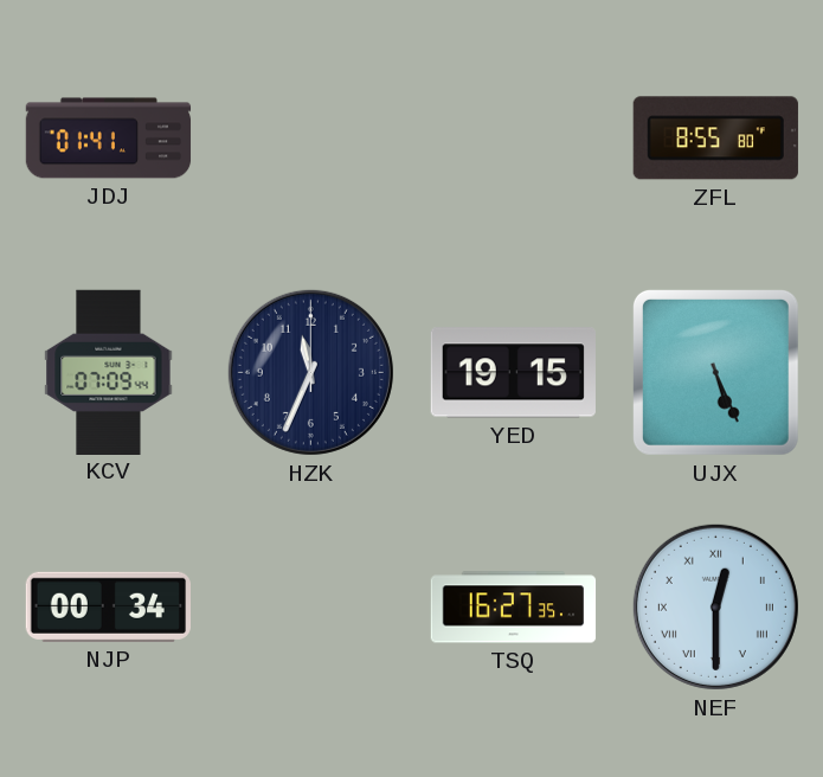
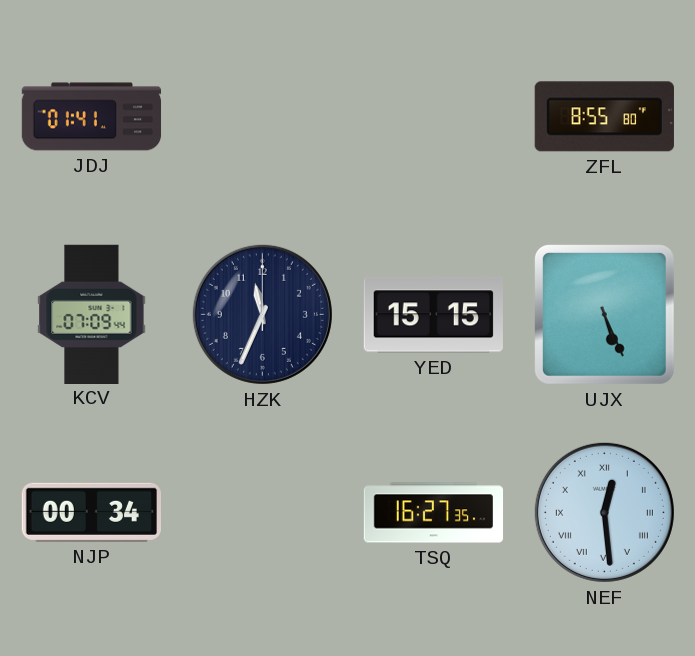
YED: 19:15 -> 15:15 (433, 315)
NEF: 12:30 -> 12:29 (604, 512)
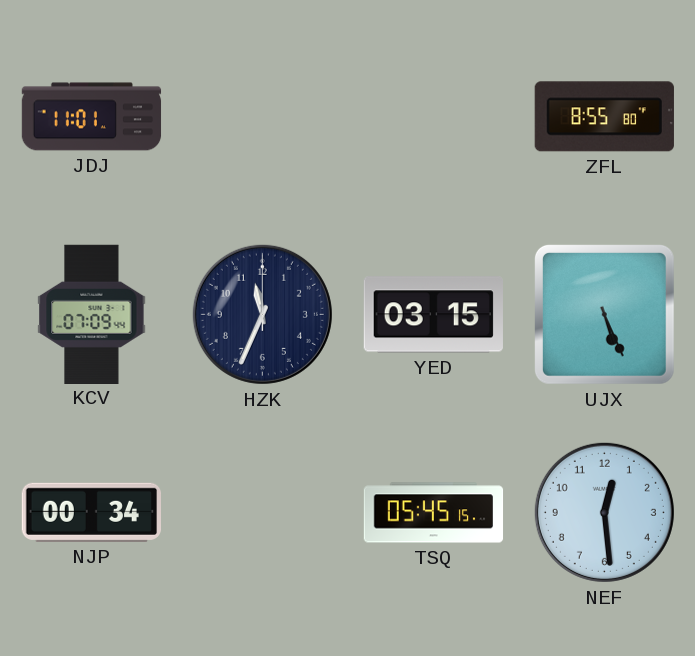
JDJ: 01:41 -> 11:01 (92, 117)
YED: 15:15 -> 03:15 (433, 315)
TSQ: 16:27 -> 05:45 (434, 513)
NEF numerals: Roman -> Arabic (604, 512)
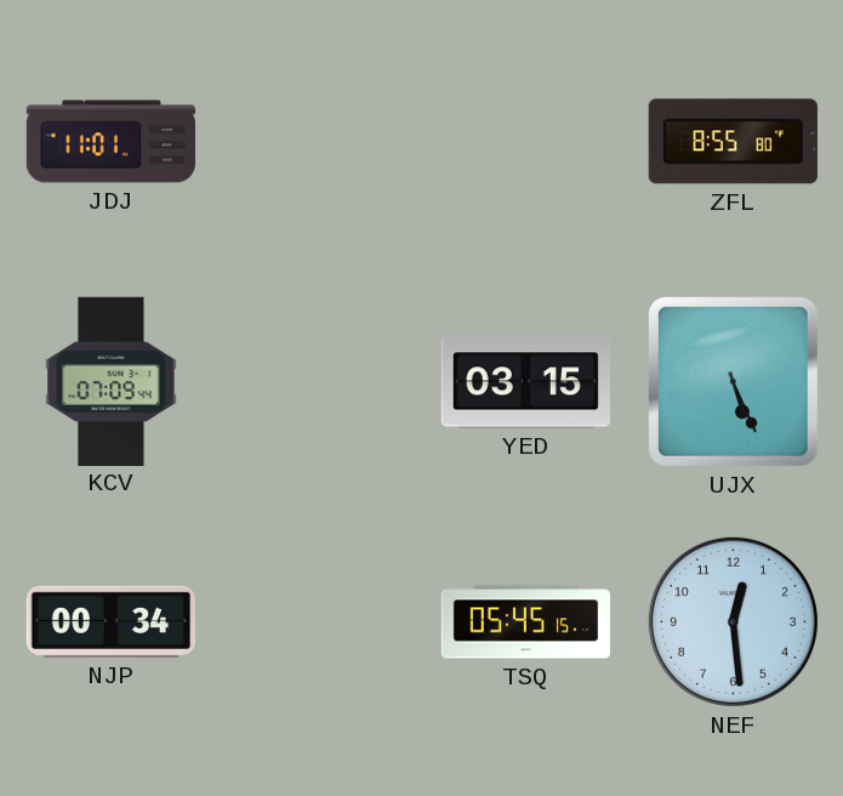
HZK: 11:34 -> none (262, 314)
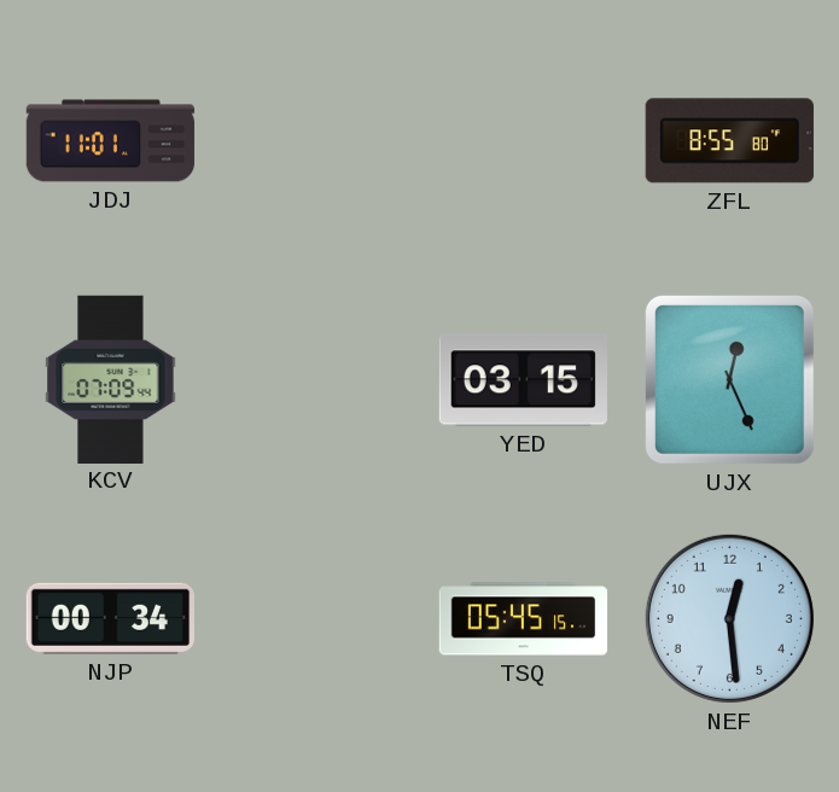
UJX: 5:26 -> 12:26 (729, 379)
